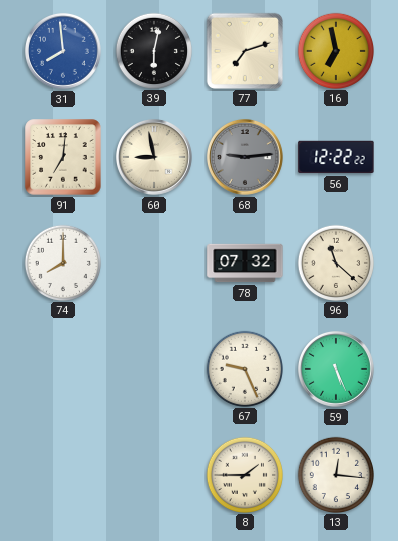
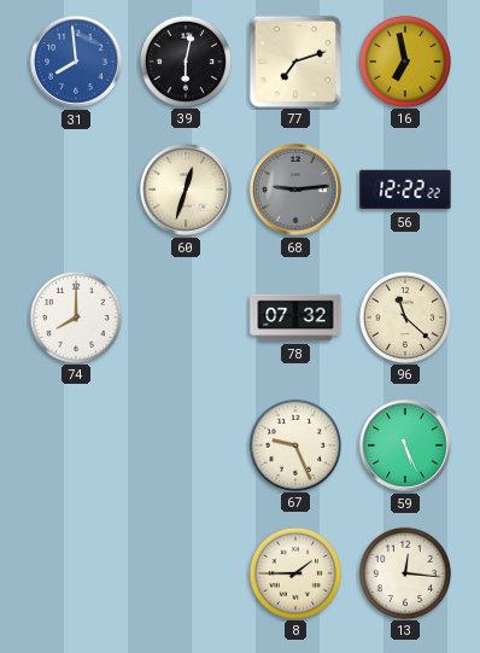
91: 7:01 -> none (63, 157)
60: 8:58 -> 12:33 (186, 190)
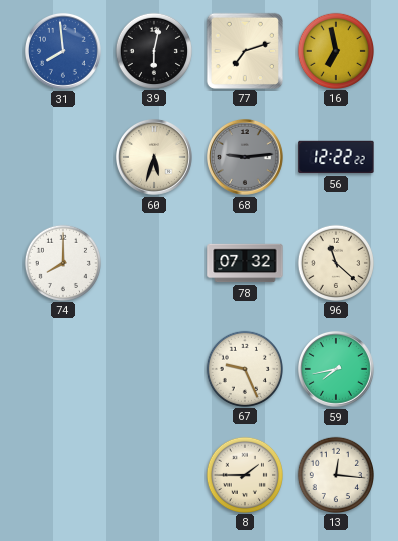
60: 12:33 -> 5:33 (154, 157)
59: 5:26 -> 7:43 (336, 369)
